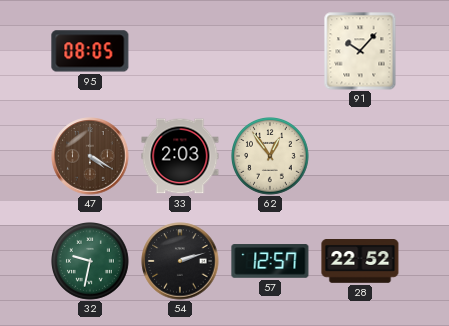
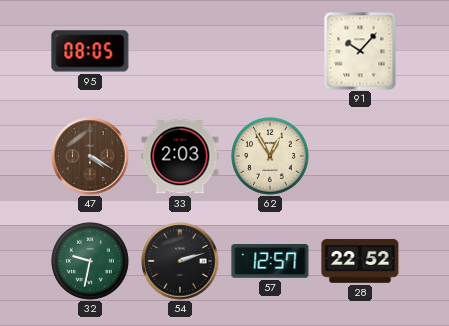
62: 12:54 -> 12:55 (271, 157)
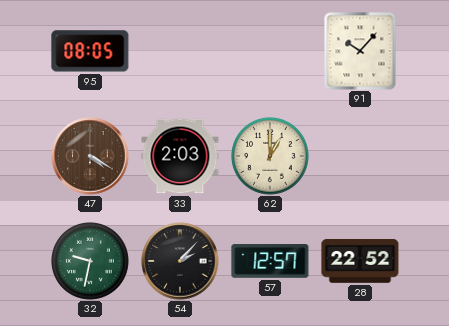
62: 12:55 -> 1:00 (271, 157)
54: 2:12 -> 2:07 (180, 261)
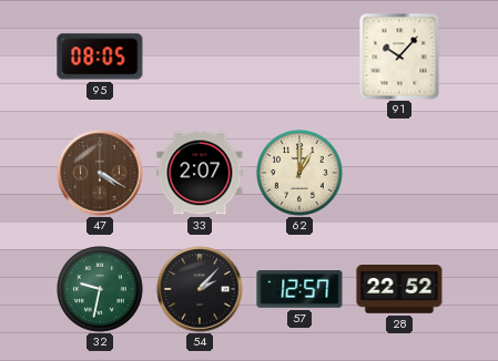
33: 2:03 -> 2:07 (200, 173)
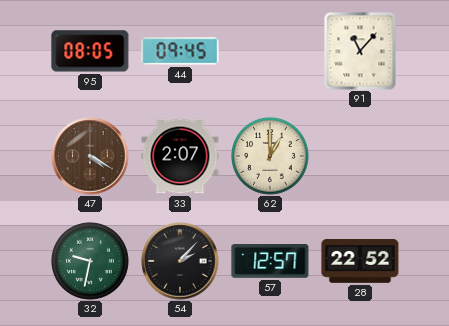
44: none -> 09:45 (180, 51)
91: 10:07 -> 11:07 (360, 51)
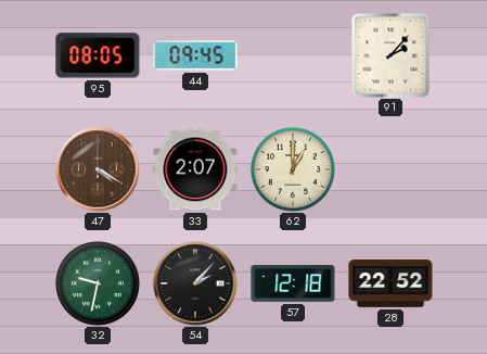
91: 11:07 -> 2:07 (390, 55)
57: 12:57 -> 12:18 (293, 283)
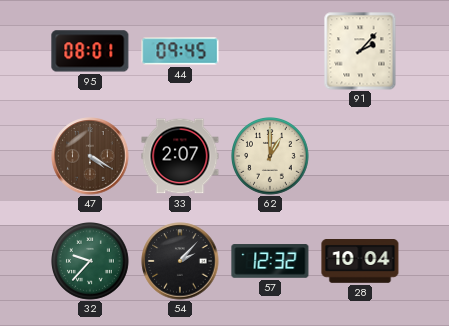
95: 08:05 -> 08:01 (90, 51)
32: 9:32 -> 9:37 (91, 262)
57: 12:18 -> 12:32 (270, 261)
28: 22:52 -> 10:04 (360, 262)
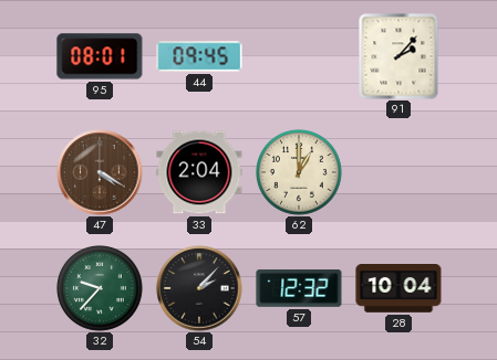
33: 2:07 -> 2:04 (199, 172)
